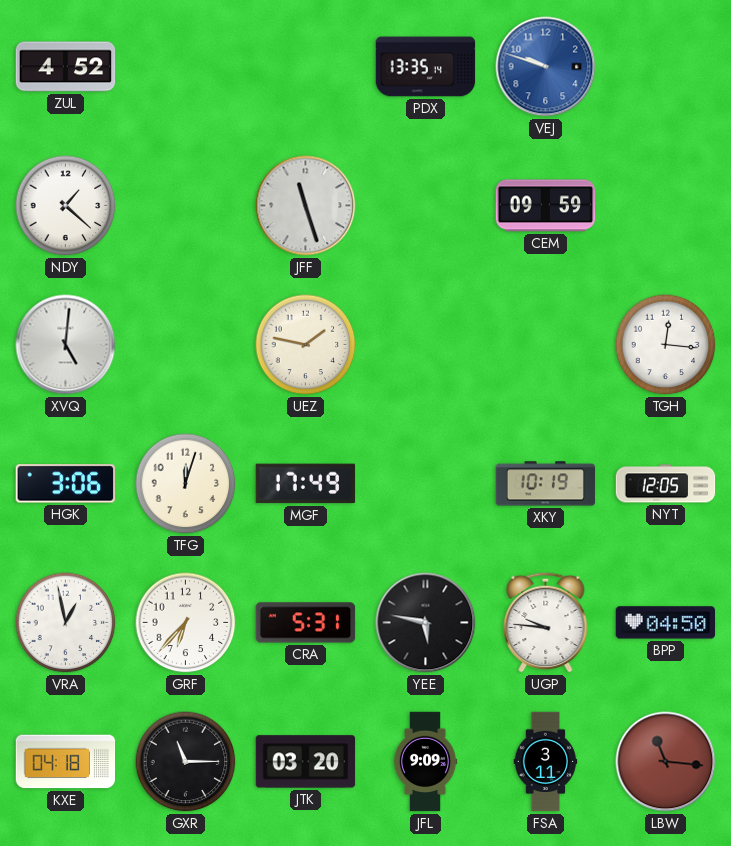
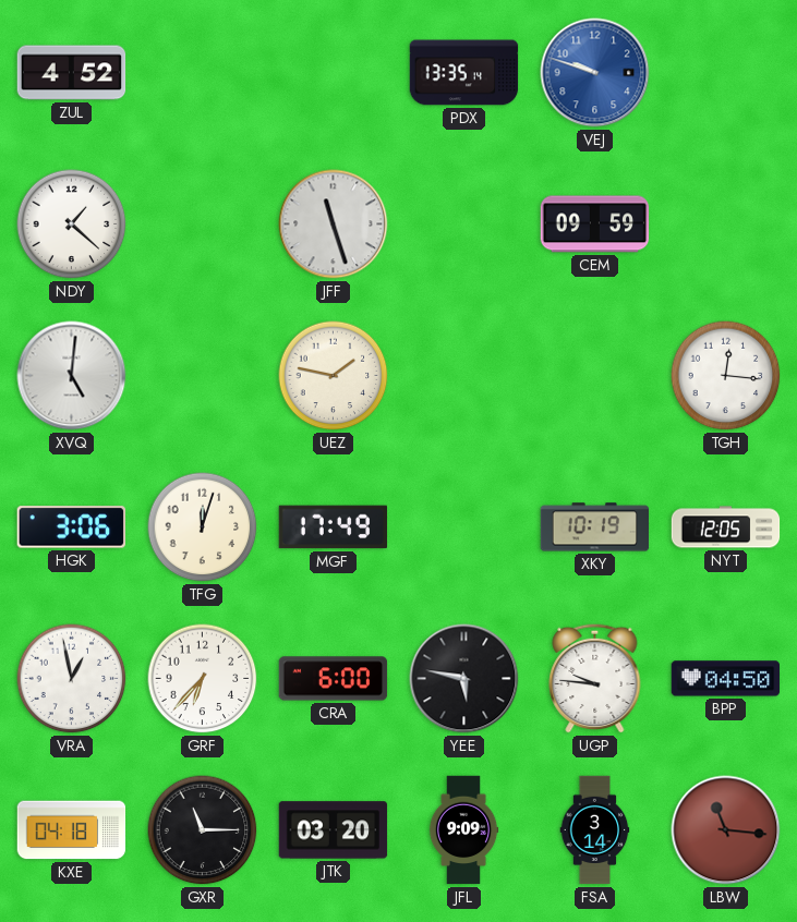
CRA: 5:31 -> 6:00 (334, 679)
FSA: 3:11 -> 3:14 (595, 830)
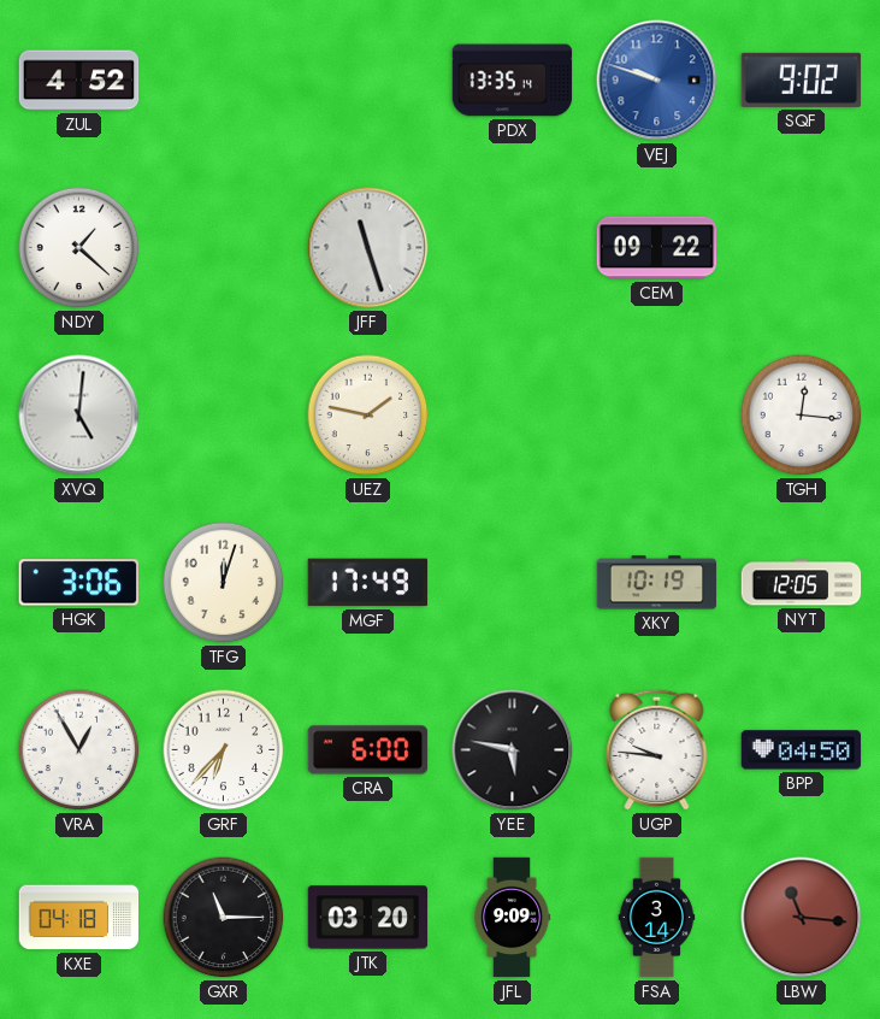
SQF: none -> 9:02 (802, 79)
CEM: 09:59 -> 09:22 (657, 248)
VRA: 12:58 -> 12:55 (79, 750)
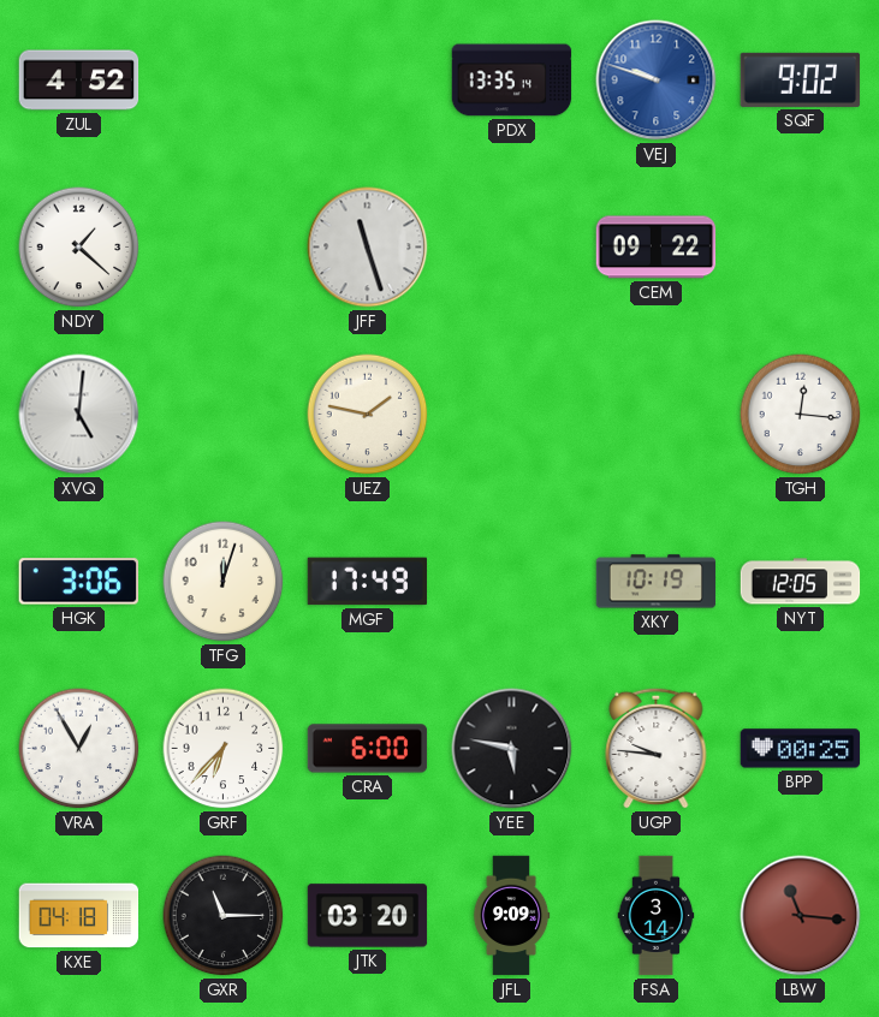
BPP: 04:50 -> 00:25 (801, 749)
